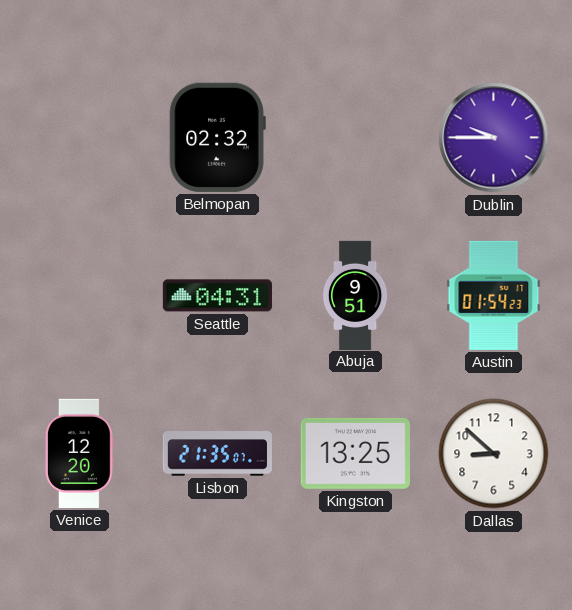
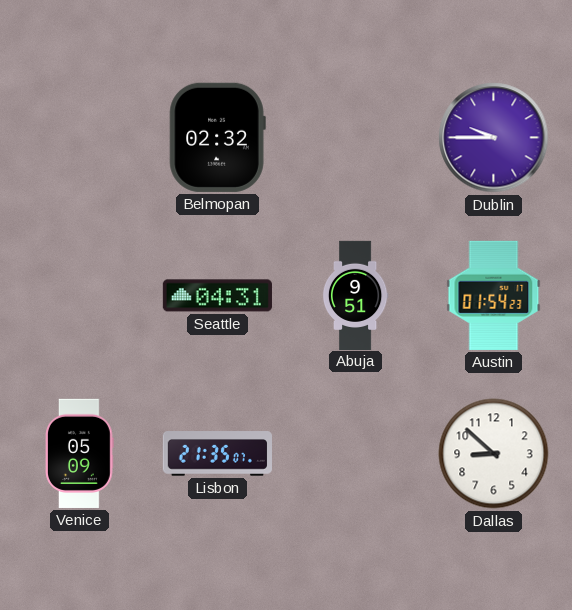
Venice: 12:20 -> 05:09 (80, 453)
Kingston: 13:25 -> none (355, 453)
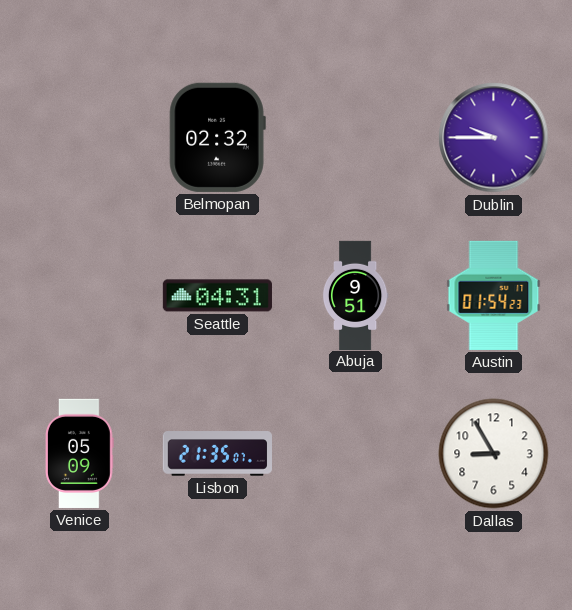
Dallas: 8:52 -> 8:55 (494, 454)
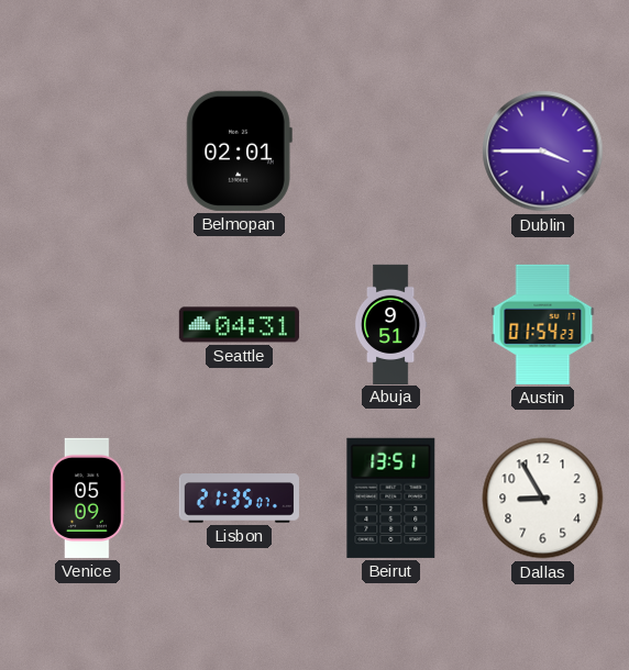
Belmopan: 02:32 -> 02:01 (239, 150)
Dublin: 9:45 -> 3:45 (543, 152)
Beirut: none -> 13:51 (391, 498)
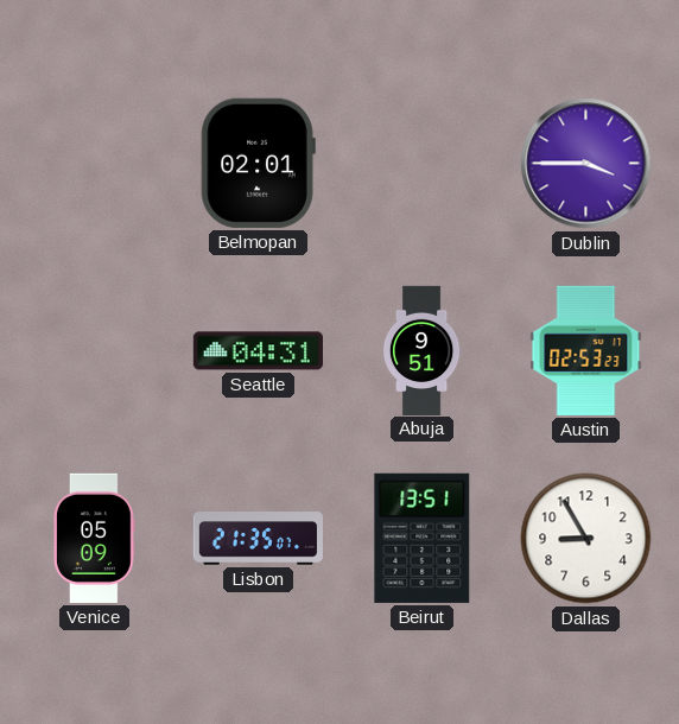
Austin: 01:54 -> 02:53 (586, 350)
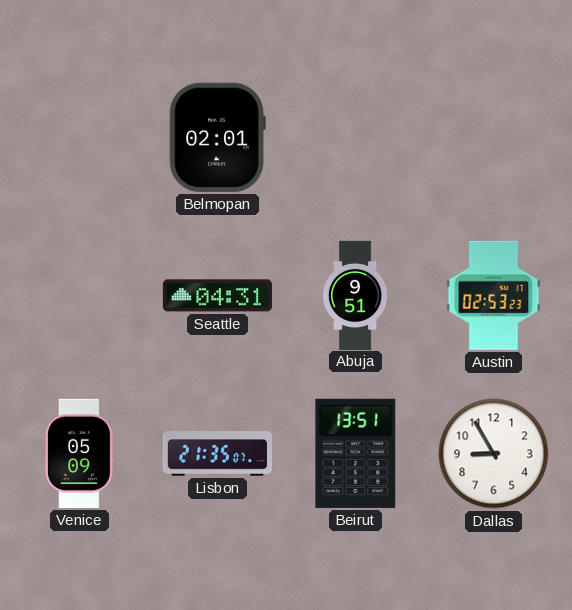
Dublin: 3:45 -> none (586, 164)
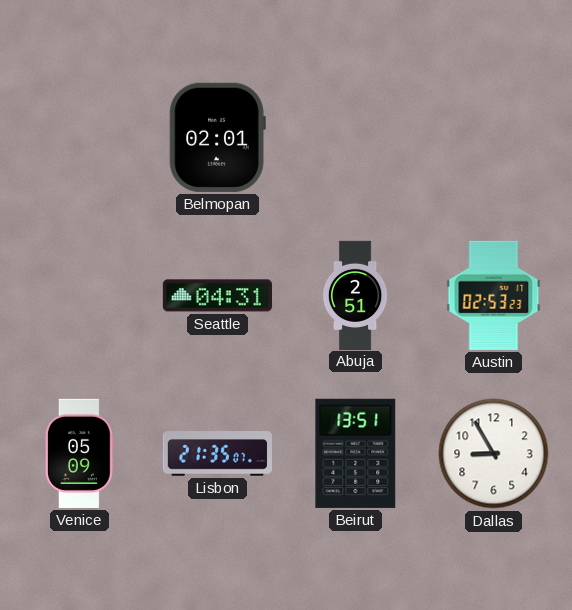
Abuja: 9:51 -> 2:51 (355, 295)
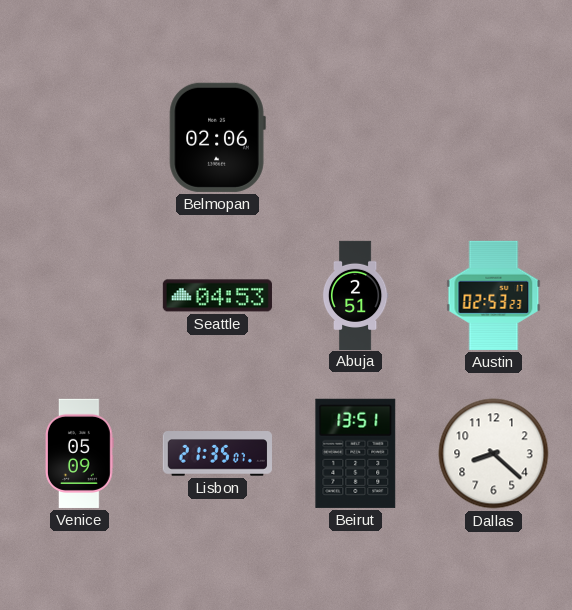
Belmopan: 02:01 -> 02:06 (217, 137)
Seattle: 04:31 -> 04:53 (217, 296)
Dallas: 8:55 -> 8:22 (494, 454)
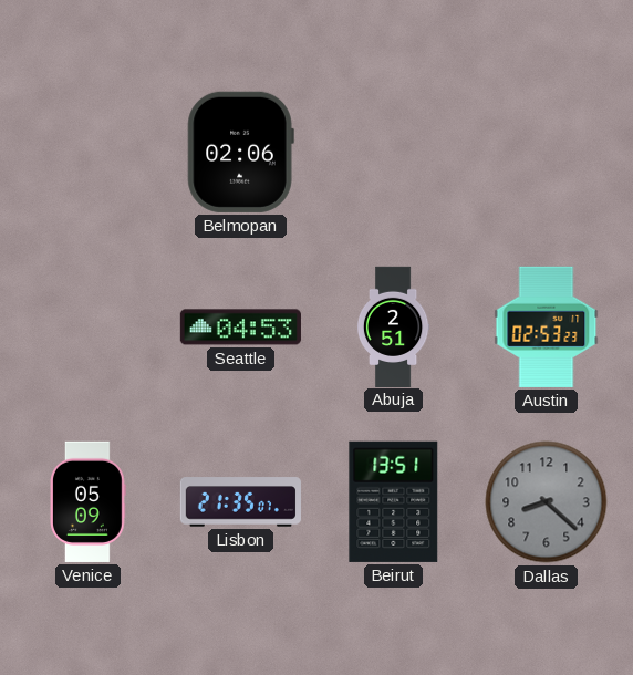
Dallas dial: white -> grey (547, 502)
